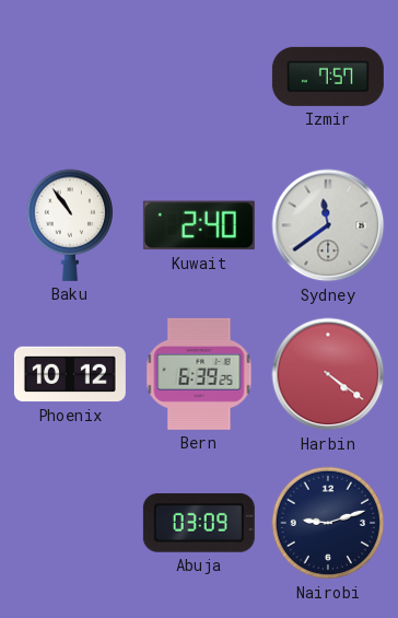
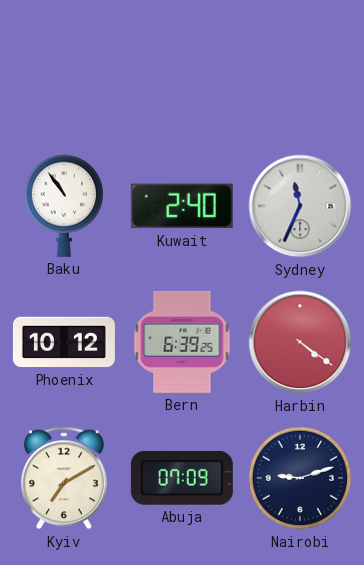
Izmir: 7:57 -> none (328, 77)
Sydney: 11:39 -> 11:34 (300, 206)
Kyiv: none -> 7:10 (64, 478)
Abuja: 03:09 -> 07:09 (182, 478)
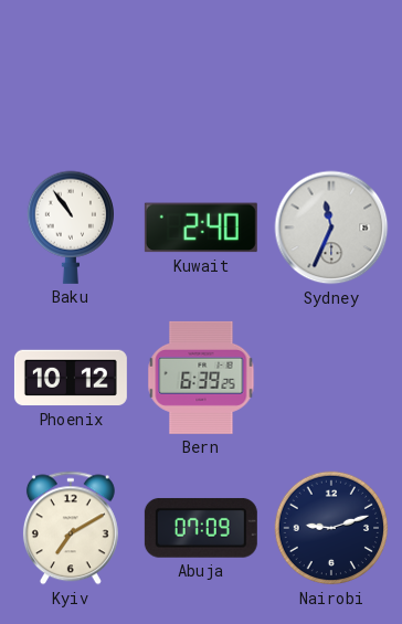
Harbin: 4:21 -> none (300, 342)
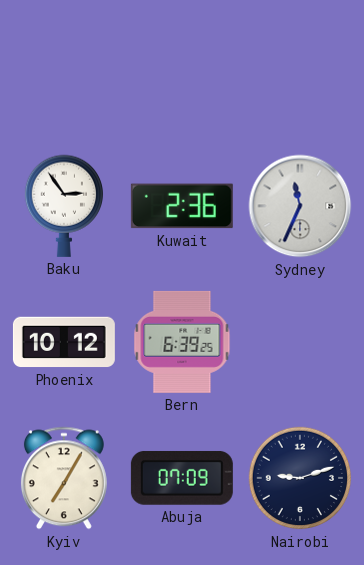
Baku: 10:54 -> 2:54 (63, 206)
Kuwait: 2:40 -> 2:36 (182, 206)
Kyiv: 7:10 -> 7:05 (64, 478)
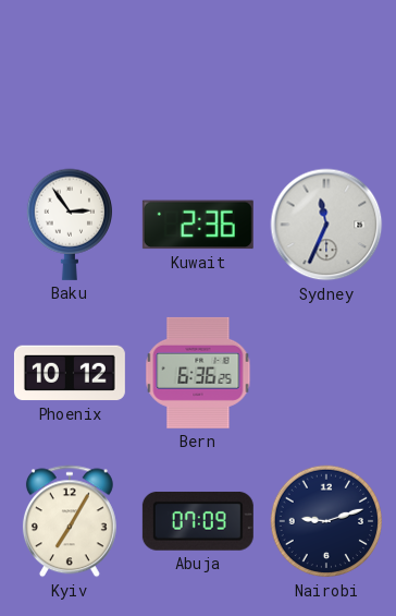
Bern: 6:39 -> 6:36 (198, 373)
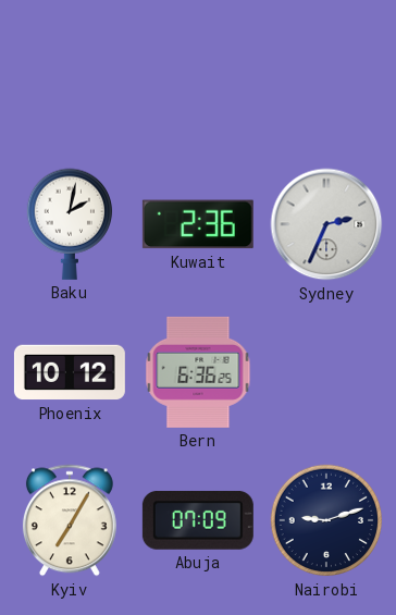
Baku: 2:54 -> 2:02 (69, 224)
Sydney: 11:34 -> 2:34 (326, 224)
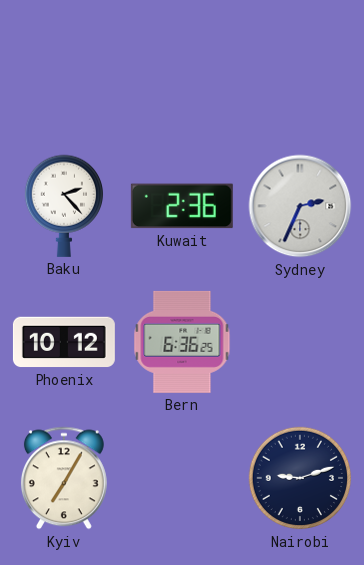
Baku: 2:02 -> 2:23 (63, 206)
Abuja: 07:09 -> none (198, 520)
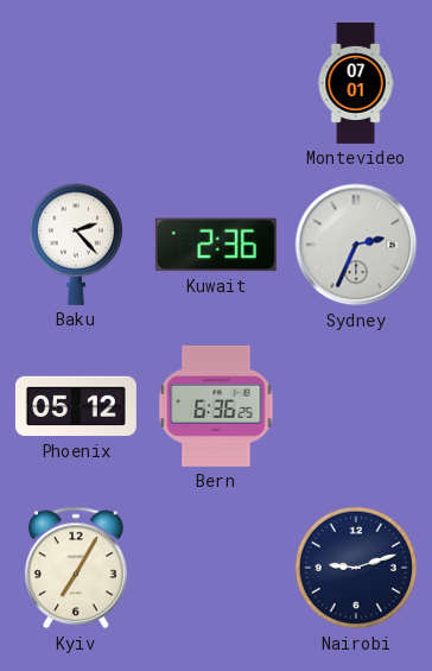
Montevideo: none -> 07:01 (356, 83)
Phoenix: 10:12 -> 05:12 (76, 406)
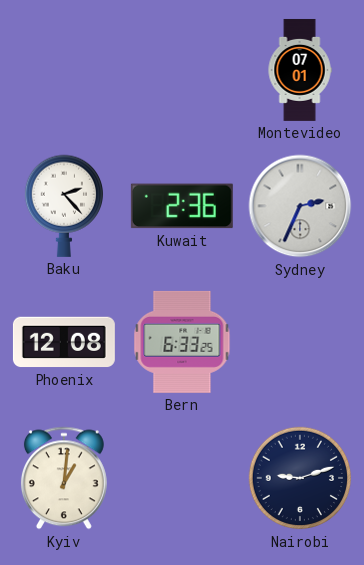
Phoenix: 05:12 -> 12:08 (64, 342)
Bern: 6:36 -> 6:33 (182, 342)
Kyiv: 7:05 -> 1:01 (64, 478)
